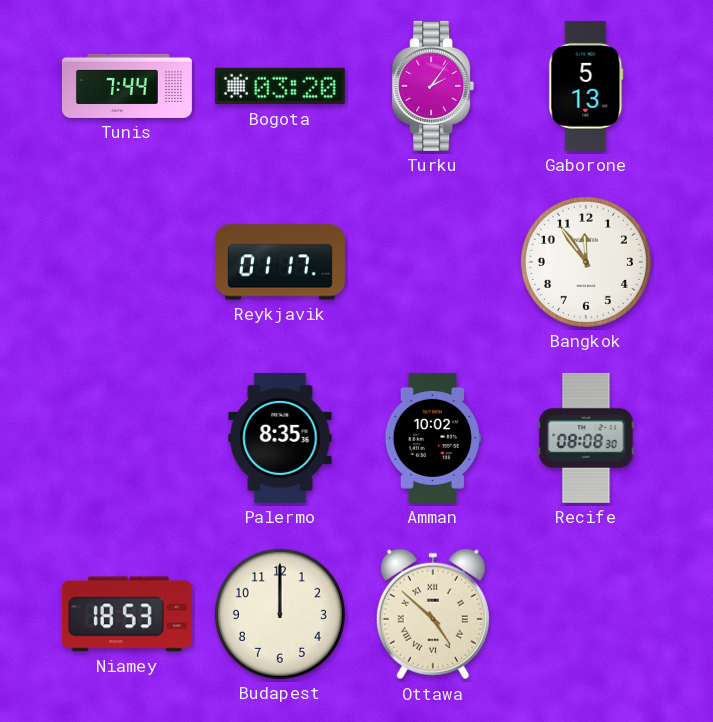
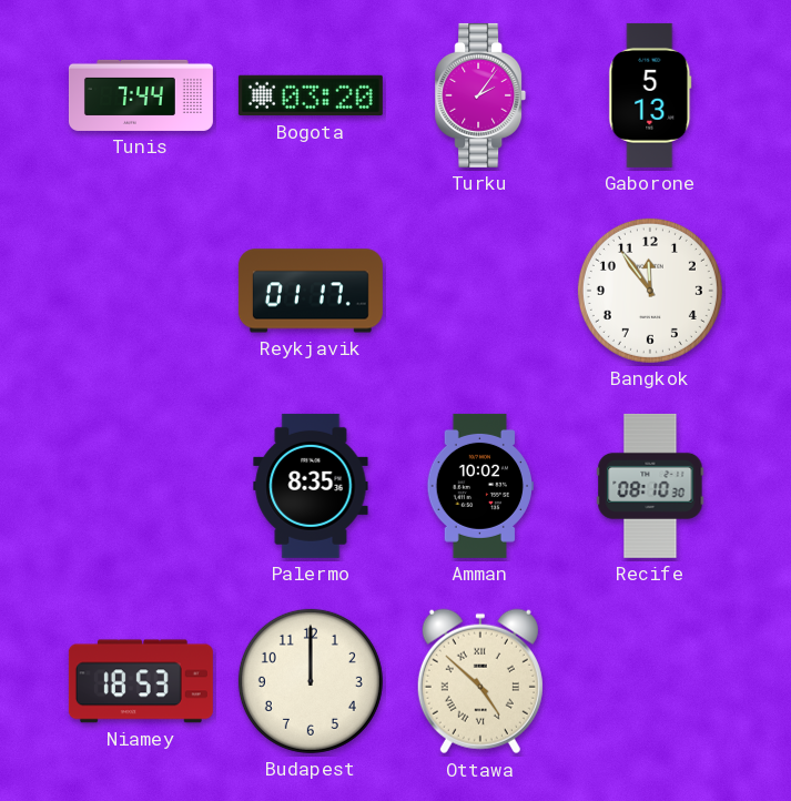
Recife: 08:08 -> 08:10 (650, 486)
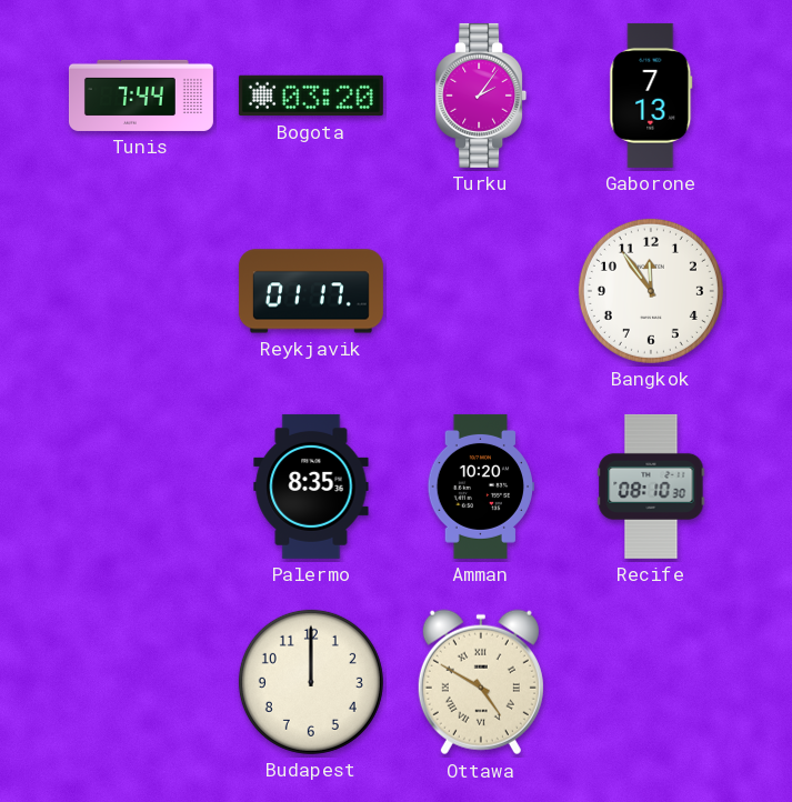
Gaborone: 5:13 -> 7:13 (651, 96)
Amman: 10:02 -> 10:20 (480, 487)
Niamey: 18:53 -> none (141, 681)
Ottawa: 4:52 -> 4:50 (481, 682)
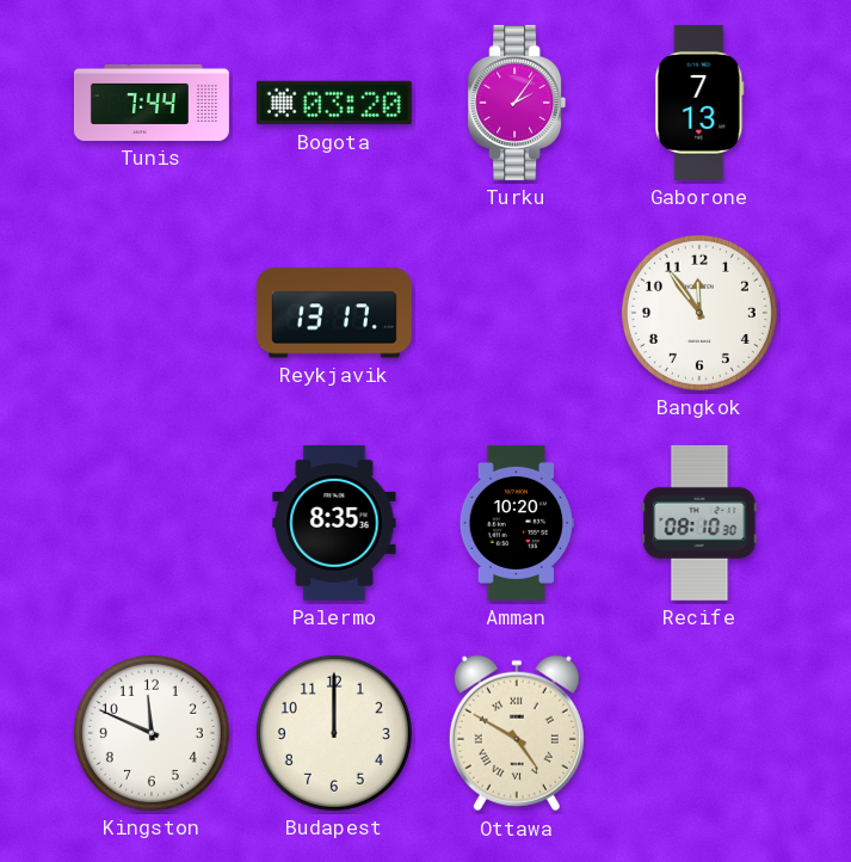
Reykjavik: 01:17 -> 13:17 (334, 313)
Kingston: none -> 11:49 (152, 733)
